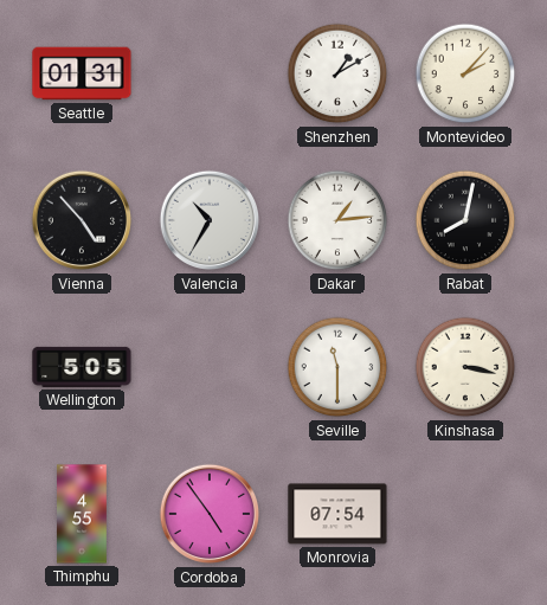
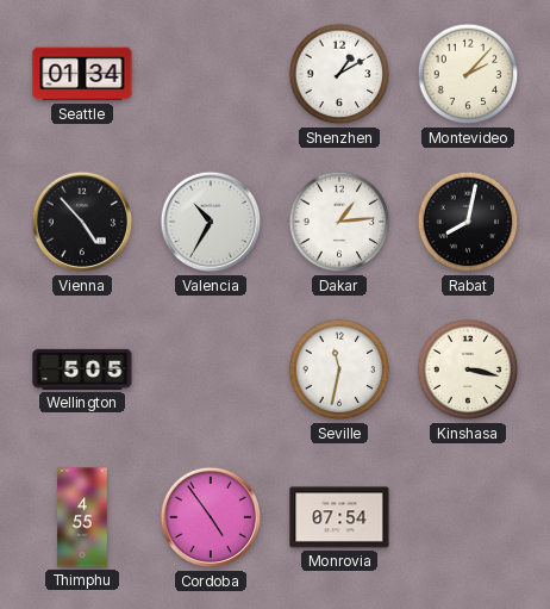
Seattle: 01:31 -> 01:34 (82, 74)
Seville: 11:30 -> 11:32 (339, 369)
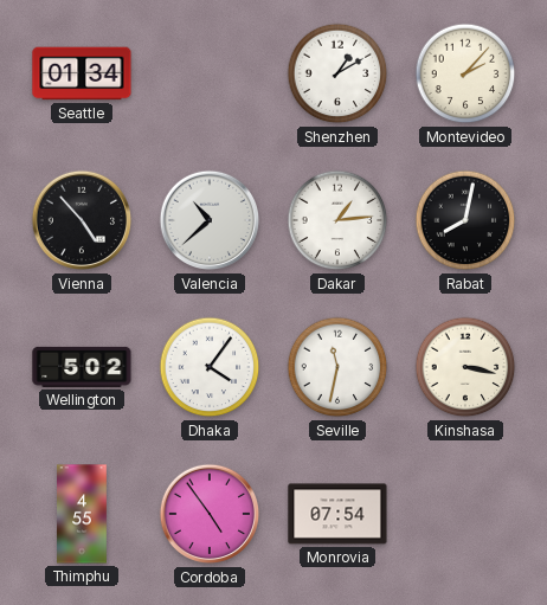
Valencia: 10:35 -> 10:38 (210, 220)
Wellington: 5:05 -> 5:02 (82, 367)
Dhaka: none -> 4:06 (210, 367)
